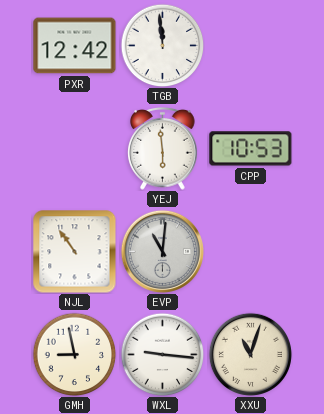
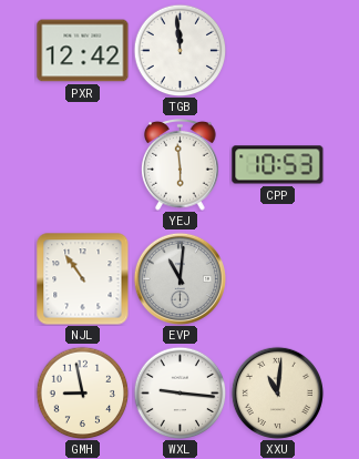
XXU: 11:03 -> 11:01 (277, 392)
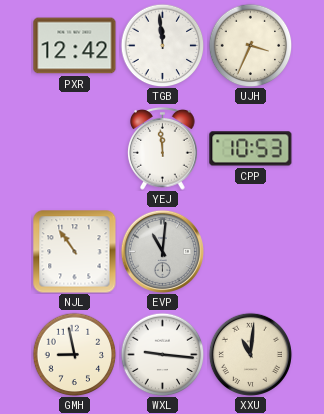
UJH: none -> 3:34 (250, 45)
YEJ: 5:59 -> 11:59 (163, 149)
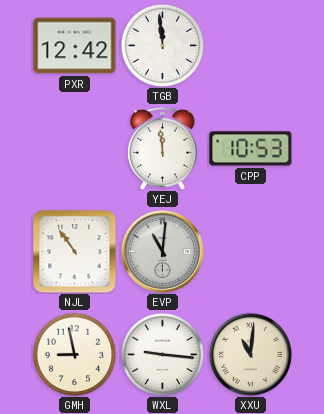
UJH: 3:34 -> none (250, 45)
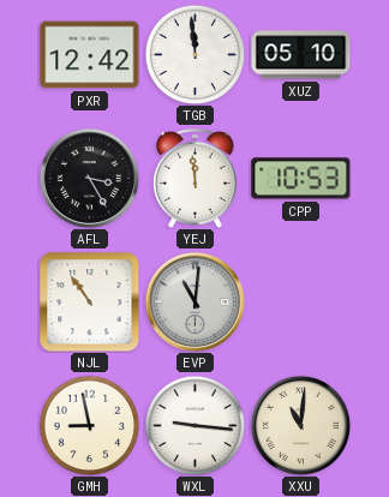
XUZ: none -> 05:10 (301, 55)
AFL: none -> 3:25 (89, 178)
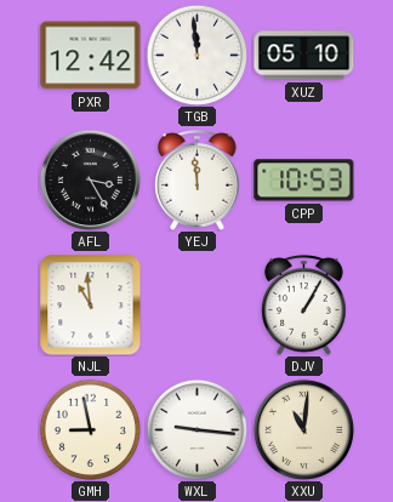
NJL: 10:54 -> 10:59 (91, 306)
EVP: 11:01 -> none (194, 301)
DJV: none -> 1:05 (304, 306)
